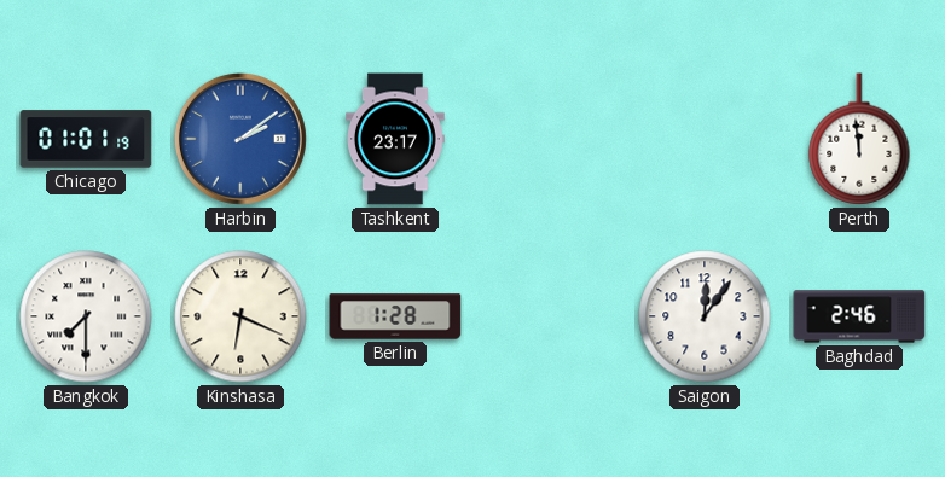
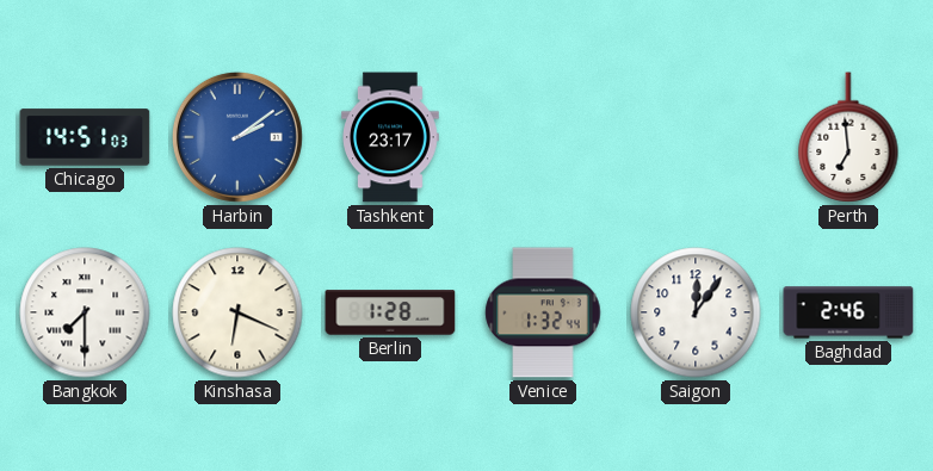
Chicago: 01:01 -> 14:51 (85, 137)
Perth: 11:59 -> 6:59 (848, 137)
Venice: none -> 1:32 (543, 312)
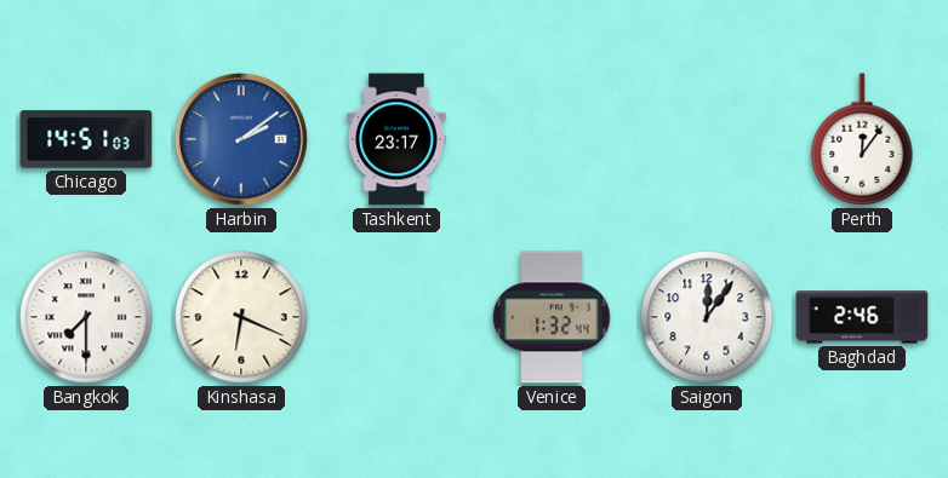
Perth: 6:59 -> 12:06 (862, 139)
Berlin: 1:28 -> none (390, 312)
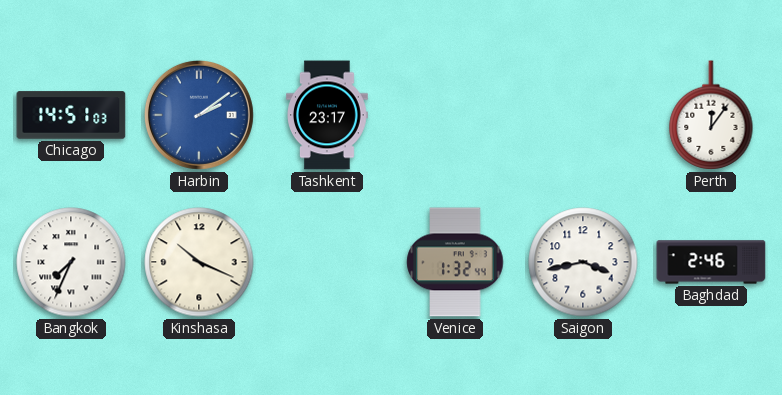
Bangkok: 7:30 -> 7:34 (71, 262)
Kinshasa: 6:19 -> 10:19 (199, 262)
Saigon: 12:06 -> 3:43 (583, 262)
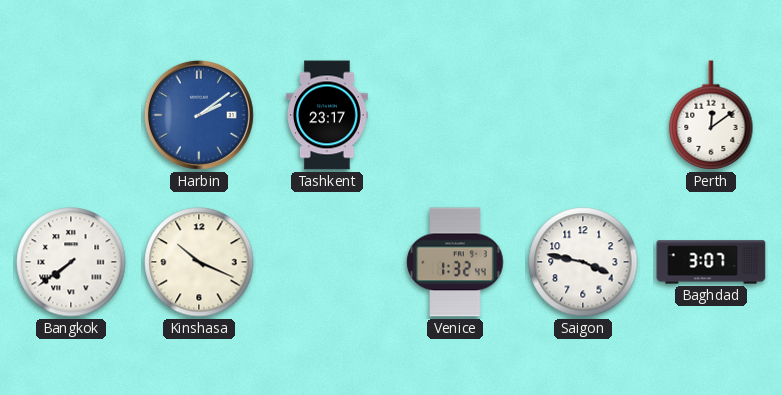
Chicago: 14:51 -> none (71, 115)
Perth: 12:06 -> 12:09 (711, 115)
Bangkok: 7:34 -> 7:39 (71, 262)
Saigon: 3:43 -> 3:47 (583, 262)
Baghdad: 2:46 -> 3:07 (711, 262)
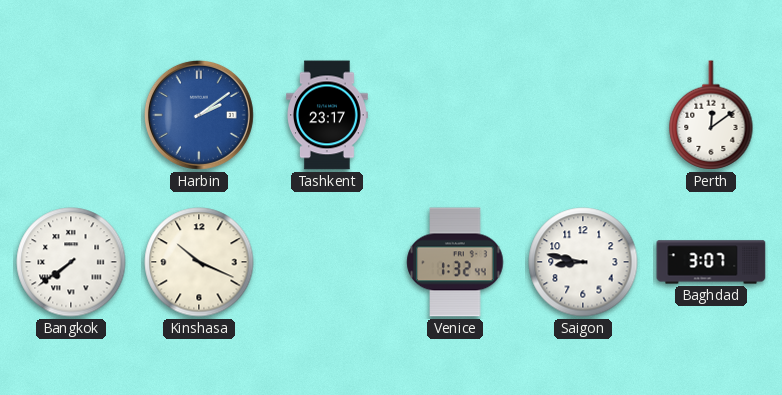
Saigon: 3:47 -> 8:47 (583, 262)
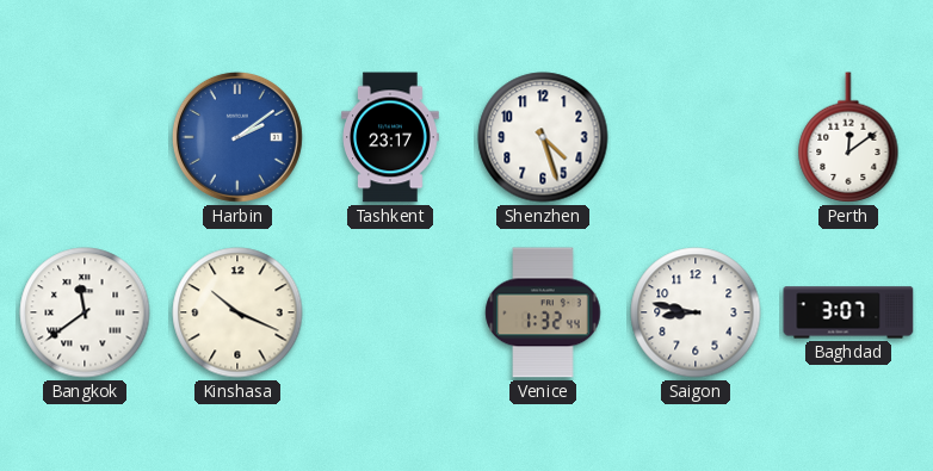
Shenzhen: none -> 4:27 (543, 137)
Bangkok: 7:39 -> 11:39 (85, 312)
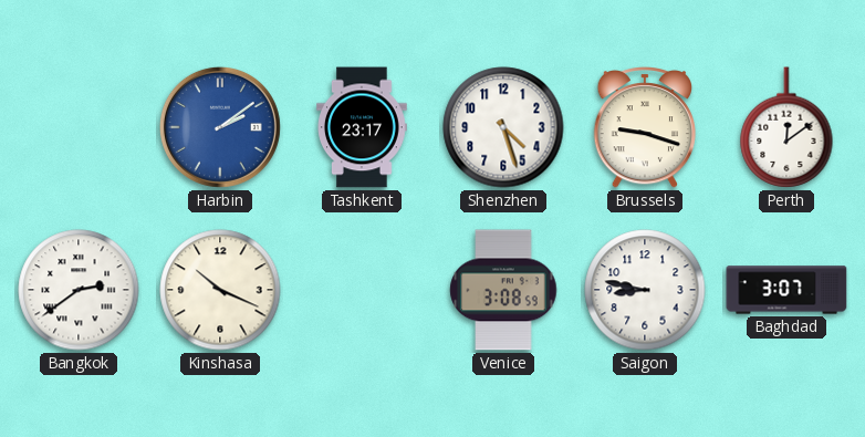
Brussels: none -> 9:18 (645, 128)
Bangkok: 11:39 -> 2:39 (79, 290)
Venice: 1:32 -> 3:08 (503, 290)
